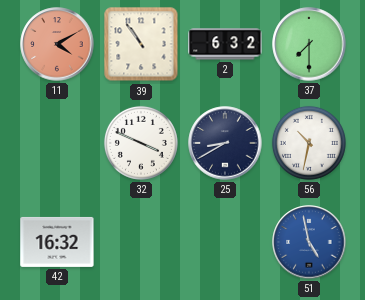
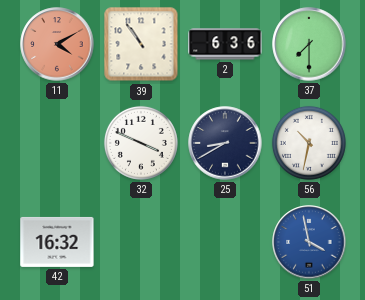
2: 6:32 -> 6:36 (225, 44)
51: 4:58 -> 3:58 (309, 242)
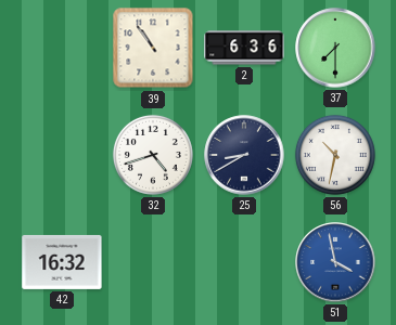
11: 4:10 -> none (57, 44)
32: 3:49 -> 4:42 (153, 155)
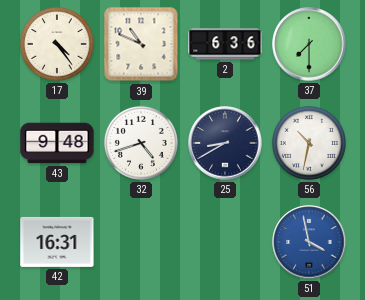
17: none -> 4:24 (57, 44)
39: 10:54 -> 10:49 (141, 44)
43: none -> 9:48 (57, 143)
42: 16:32 -> 16:31 (57, 242)
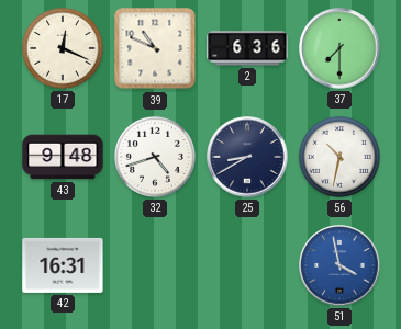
17: 4:24 -> 12:19 (63, 48)
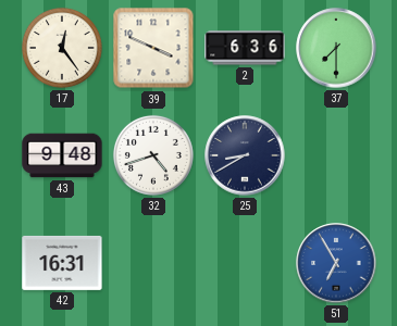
17: 12:19 -> 12:24 (62, 48)
39: 10:49 -> 3:49 (153, 48)
56: 10:32 -> none (339, 157)
51: 3:58 -> 6:55 (336, 263)
